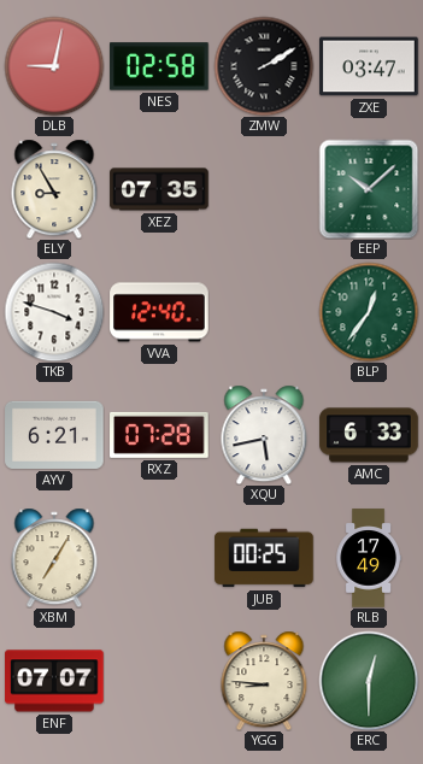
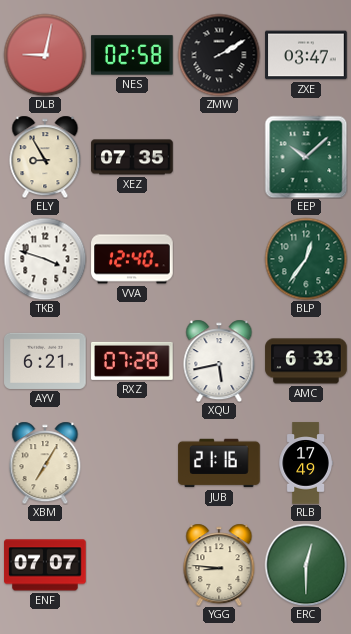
JUB: 00:25 -> 21:16 (219, 463)
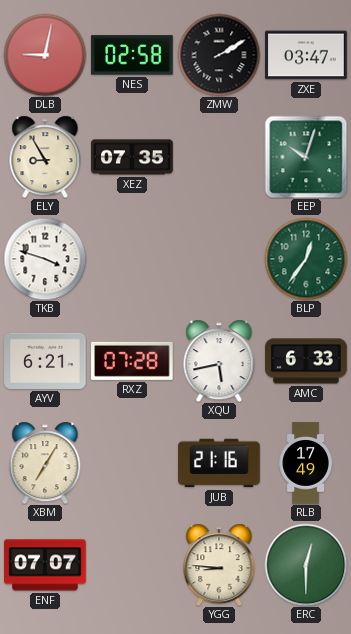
EEP: 10:08 -> 10:03 (306, 157)
VVA: 12:40 -> none (132, 259)
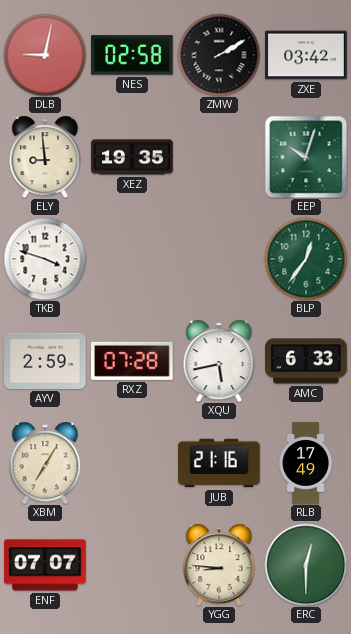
ZXE: 03:47 -> 03:42 (306, 55)
ELY: 8:55 -> 8:59 (45, 157)
XEZ: 07:35 -> 19:35 (132, 157)
AYV: 6:21 -> 2:59 (45, 361)
